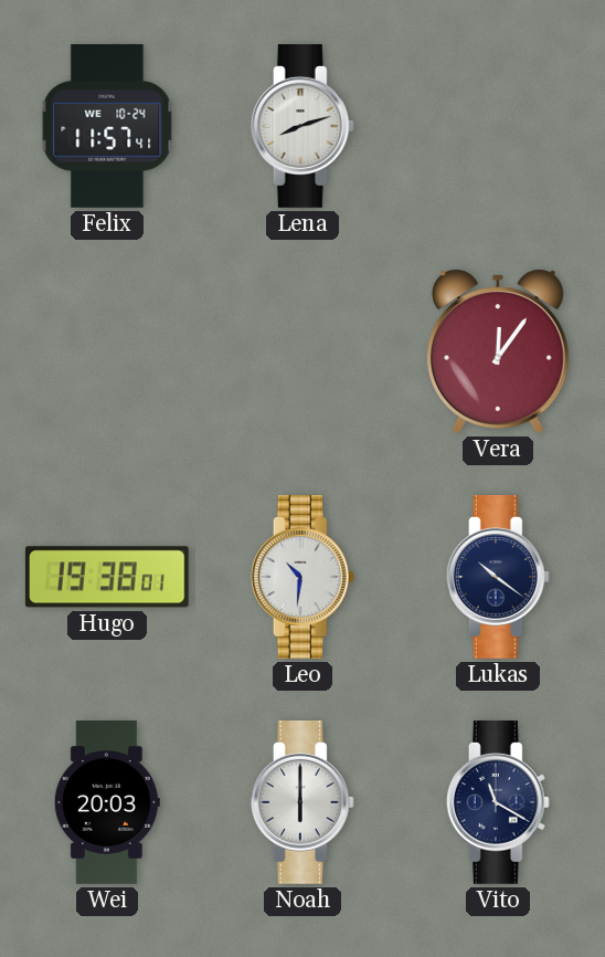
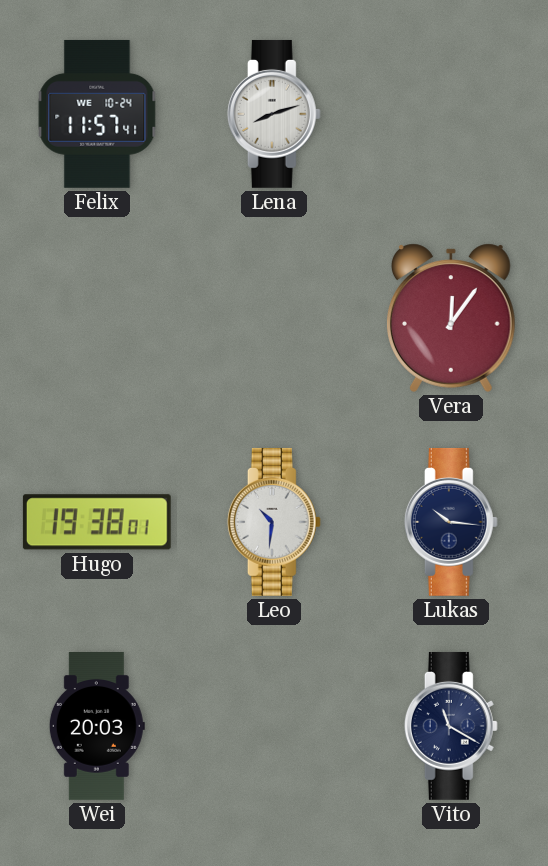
Lukas: 10:21 -> 10:16 (451, 522)
Noah: 6:00 -> none (302, 802)
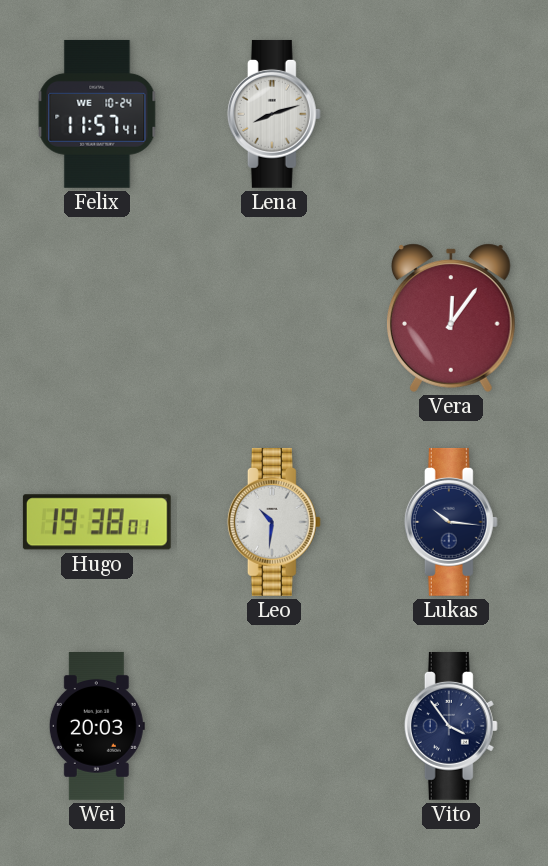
Vito: 11:20 -> 3:54 (451, 726)
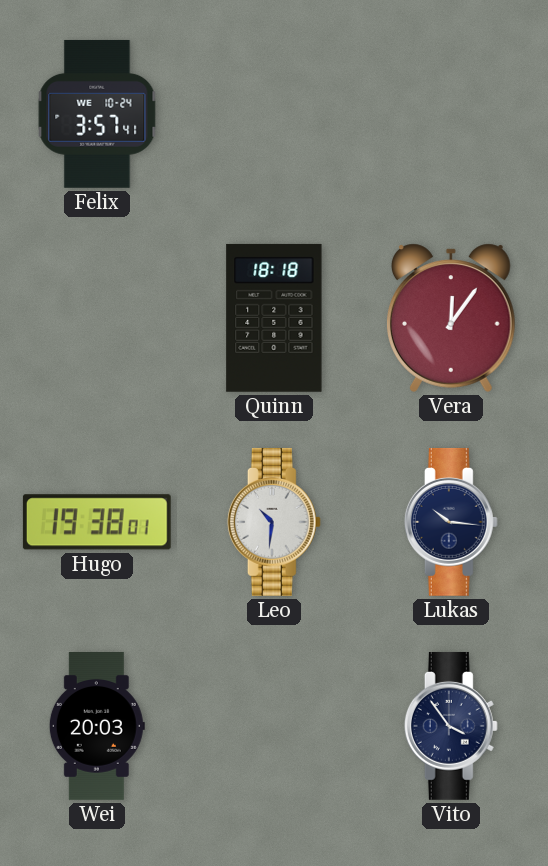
Felix: 11:57 -> 3:57 (97, 114)
Lena: 8:12 -> none (274, 114)
Quinn: none -> 18:18 (274, 318)
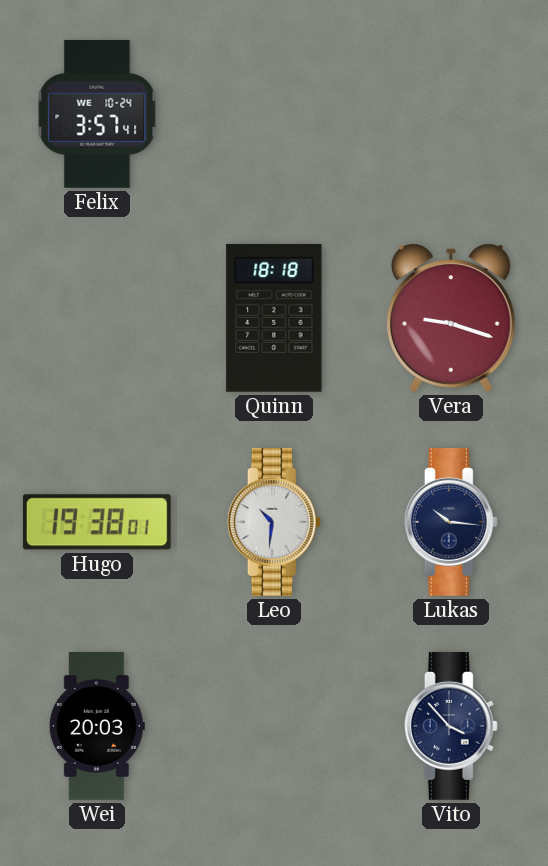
Vera: 12:06 -> 9:18 (451, 318)
Vito: 3:54 -> 3:53 (451, 726)
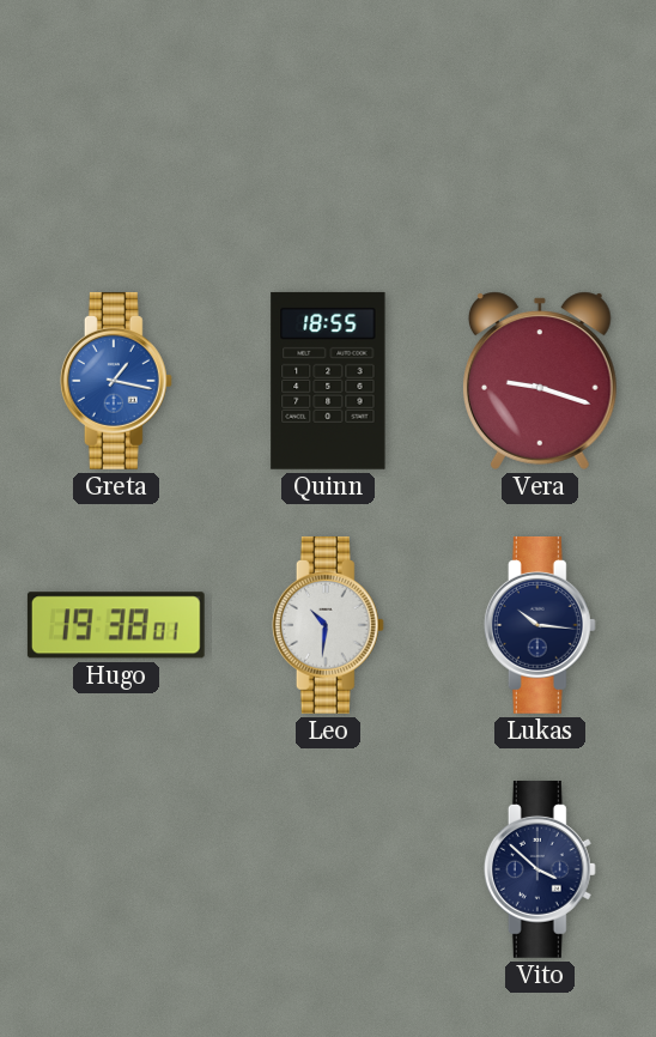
Felix: 3:57 -> none (97, 114)
Greta: none -> 1:17 (116, 381)
Quinn: 18:18 -> 18:55 (328, 381)
Wei: 20:03 -> none (97, 727)
Vito: 3:53 -> 3:52 (540, 869)
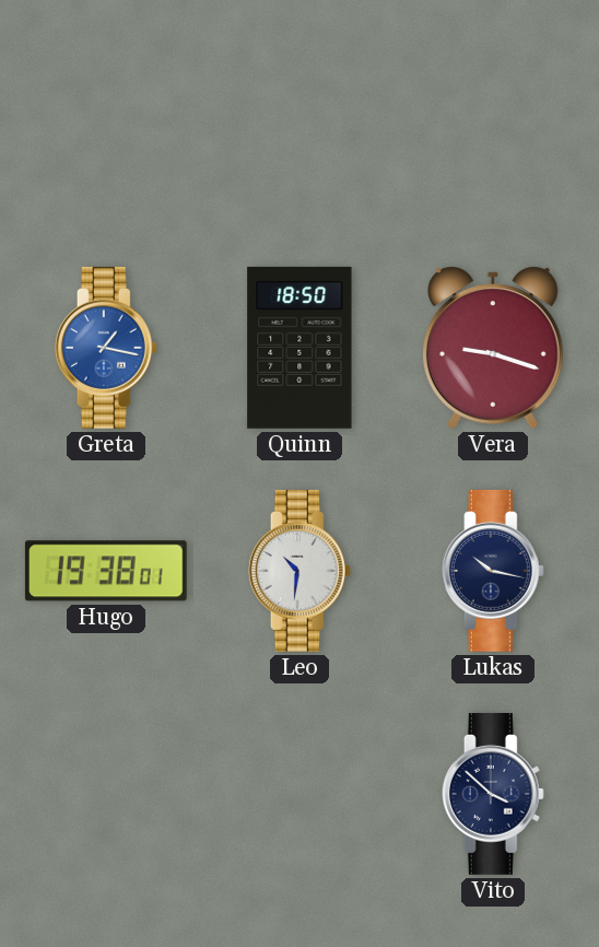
Quinn: 18:55 -> 18:50 (299, 348)
Lukas: 10:16 -> 10:17 (493, 571)
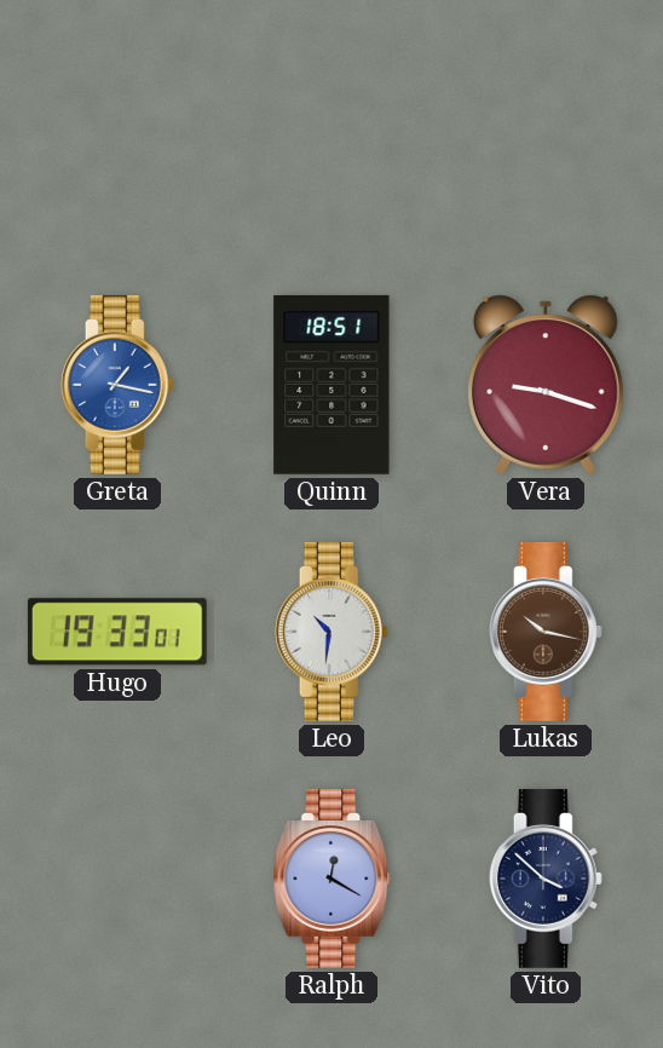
Quinn: 18:50 -> 18:51 (331, 385)
Hugo: 19:38 -> 19:33 (117, 632)
Lukas dial: navy -> brown (546, 632)
Ralph: none -> 12:20 (331, 879)
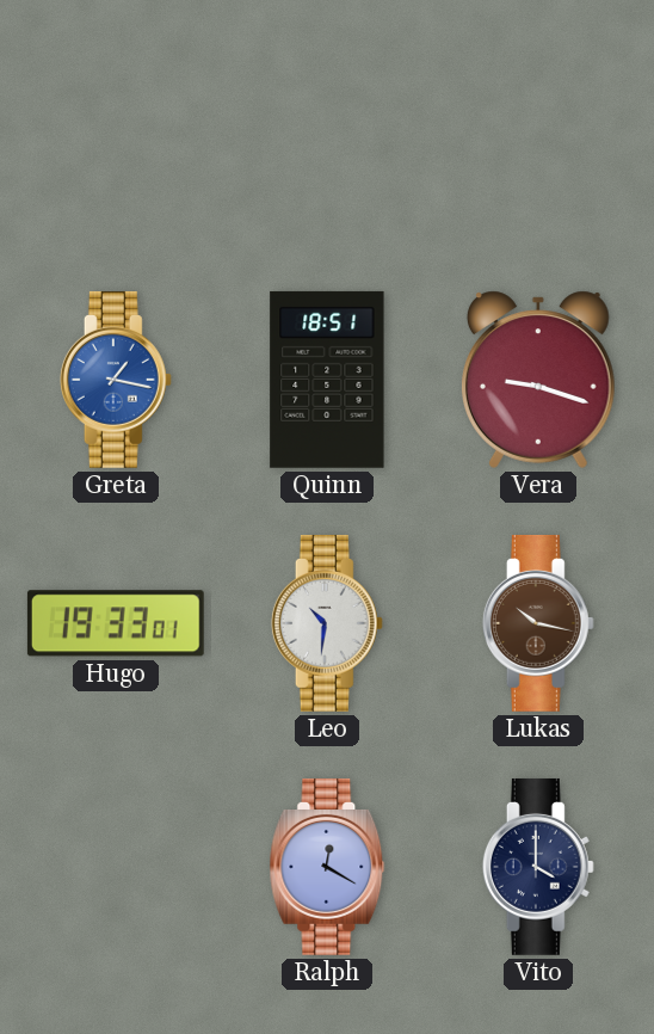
Vito: 3:52 -> 4:00 (538, 867)
